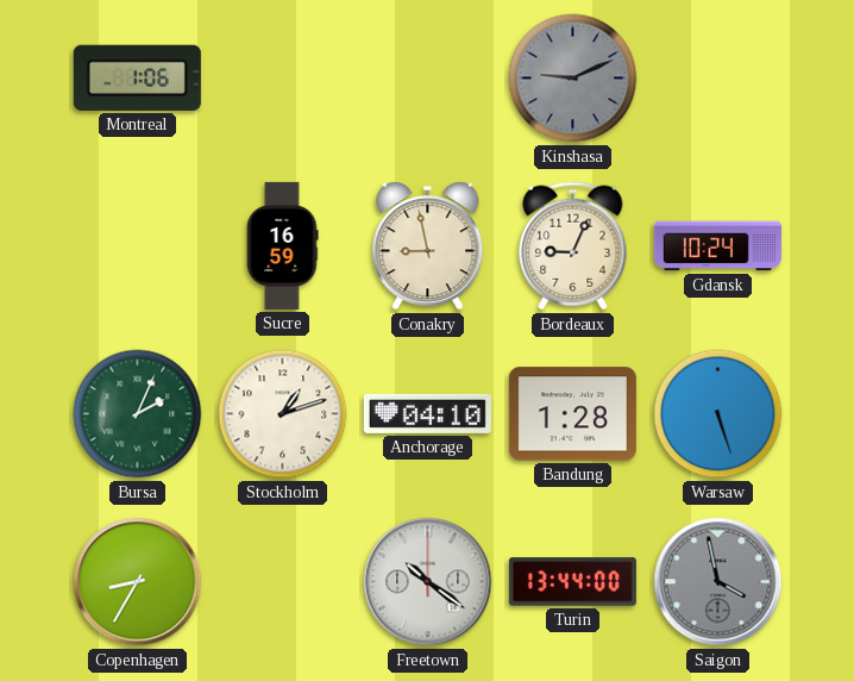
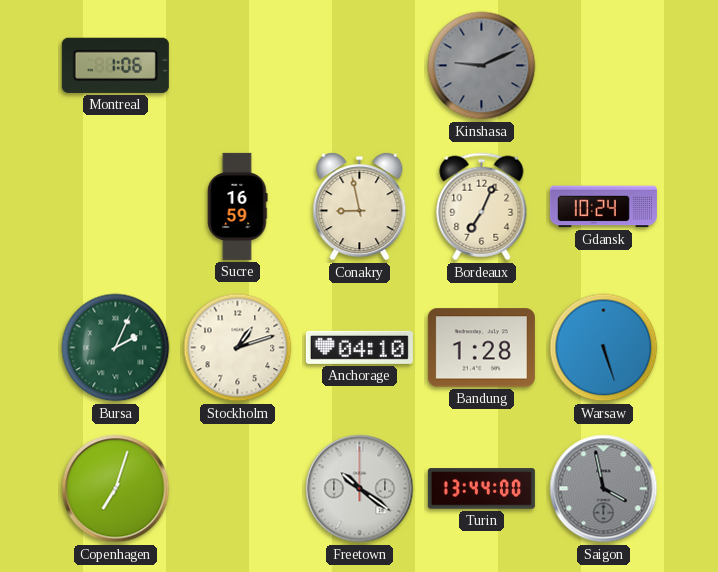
Bordeaux: 9:04 -> 7:04 (482, 207)
Copenhagen: 8:35 -> 7:03 (116, 489)
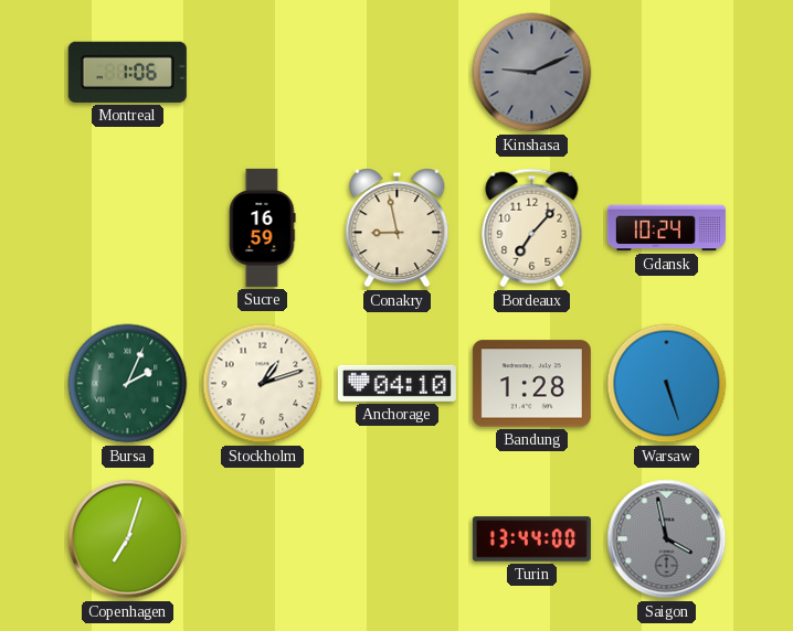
Bordeaux: 7:04 -> 7:07 (532, 228)
Freetown: 10:21 -> none (360, 489)
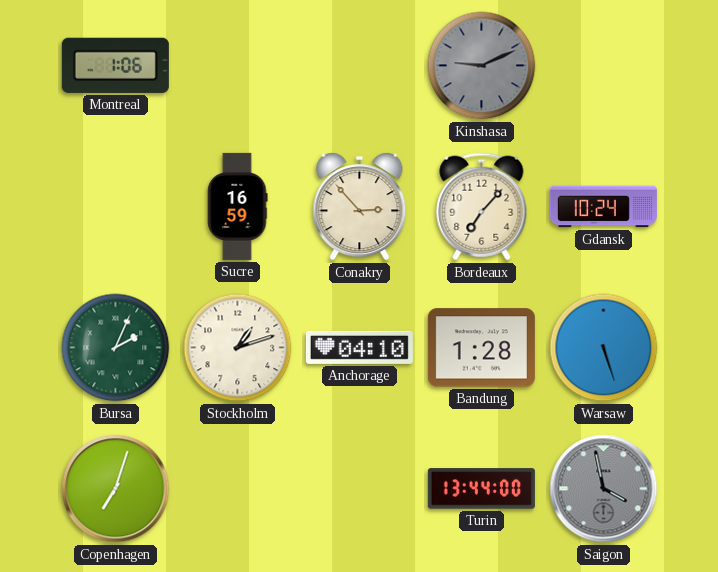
Conakry: 8:58 -> 2:53 (360, 207)
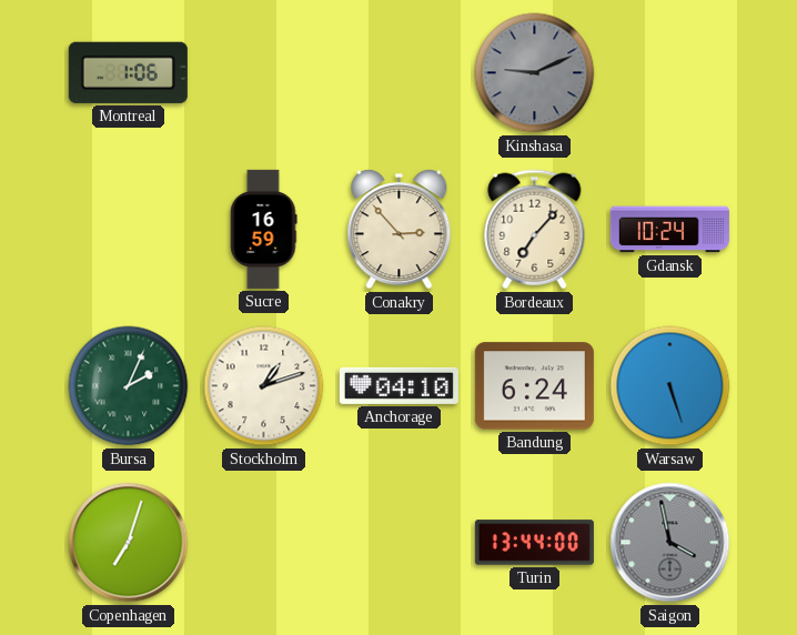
Bandung: 1:28 -> 6:24 (534, 386)
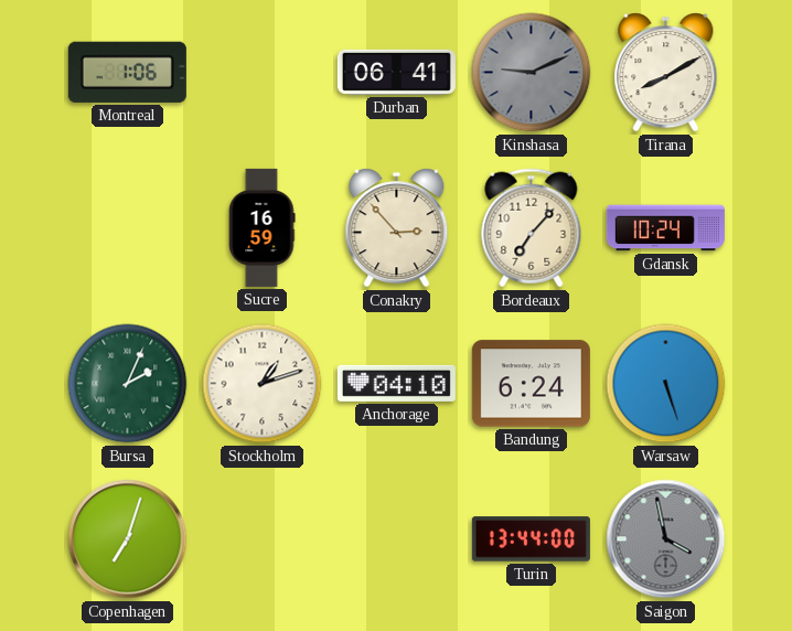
Durban: none -> 06:41 (396, 72)
Tirana: none -> 8:10 (666, 73)
